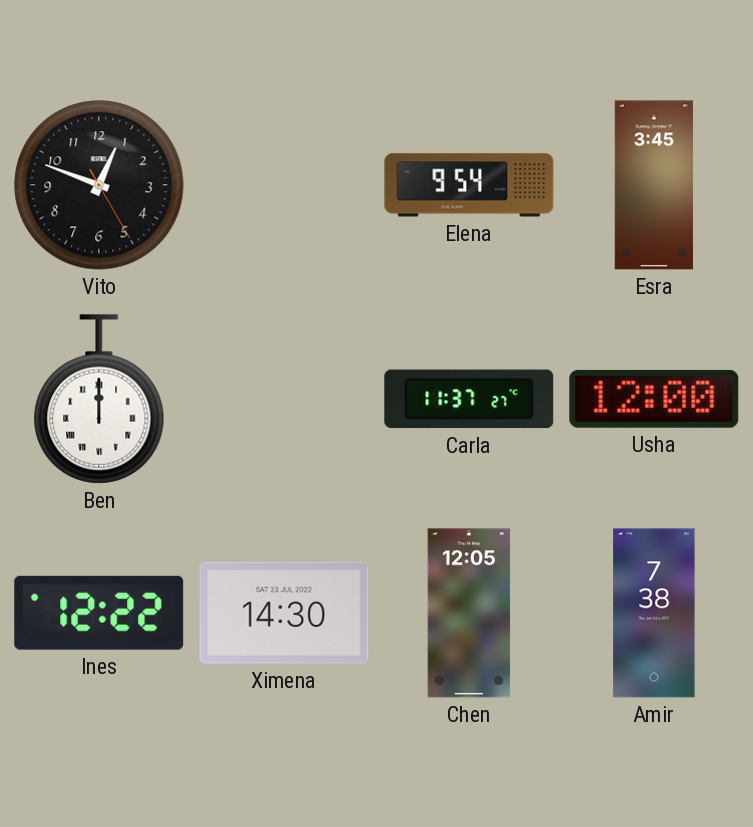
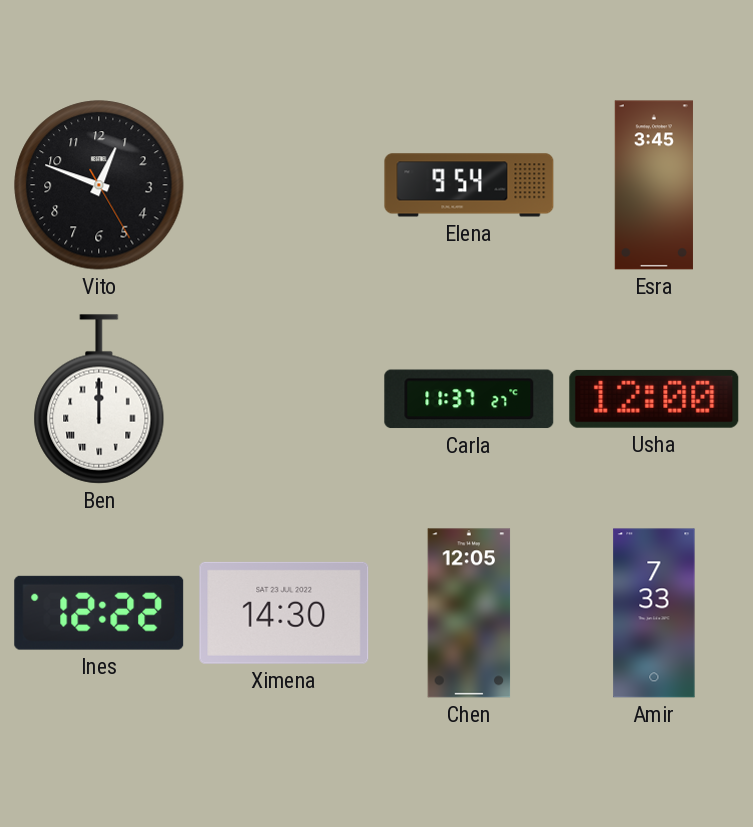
Amir: 7:38 -> 7:33 (654, 613)
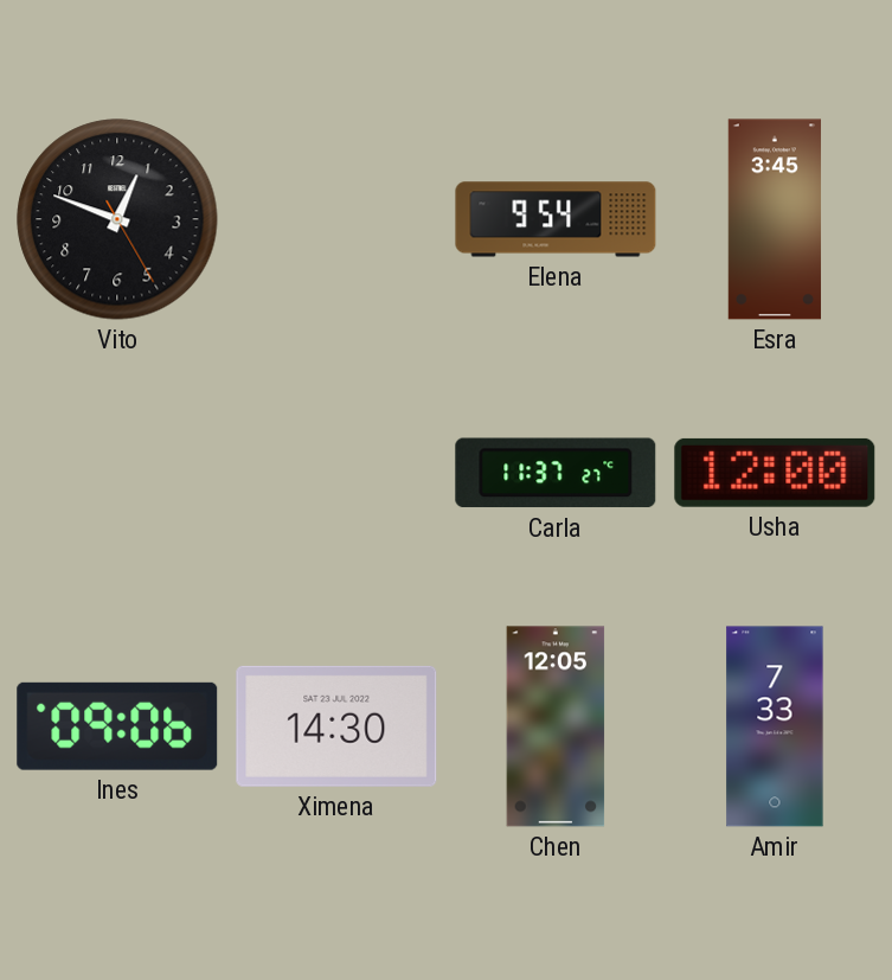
Ben: 12:00 -> none (99, 399)
Ines: 12:22 -> 09:06 (117, 726)
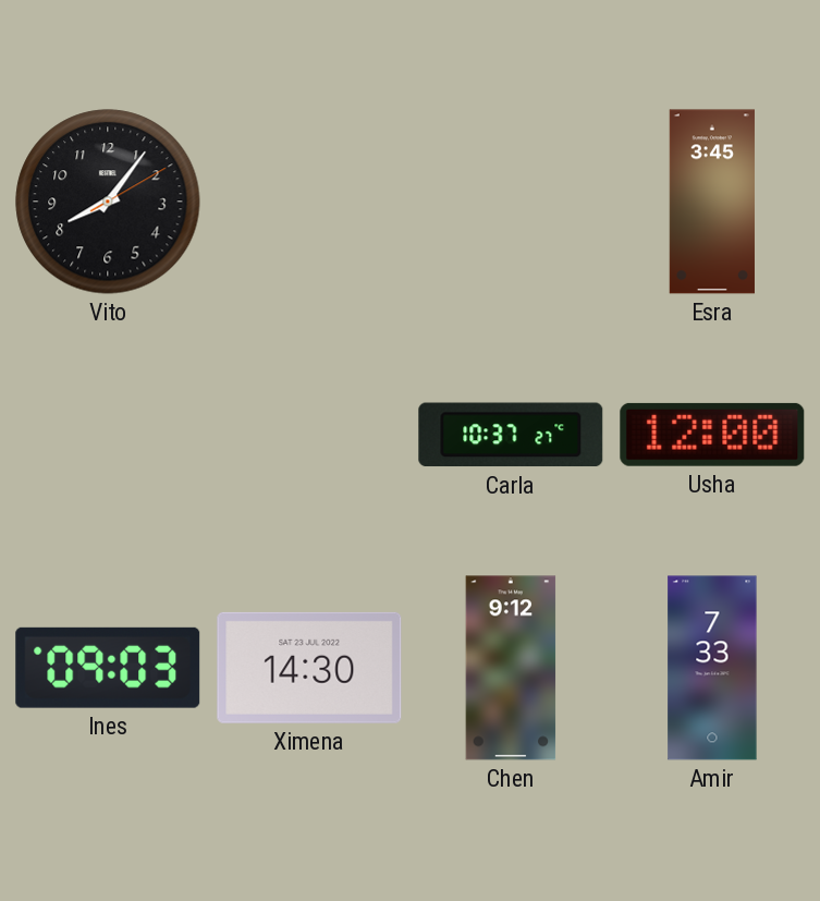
Vito: 12:48 -> 8:06 (108, 202)
Elena: 9:54 -> none (556, 219)
Carla: 11:37 -> 10:37 (511, 435)
Ines: 09:06 -> 09:03 (108, 668)
Chen: 12:05 -> 9:12 (511, 668)
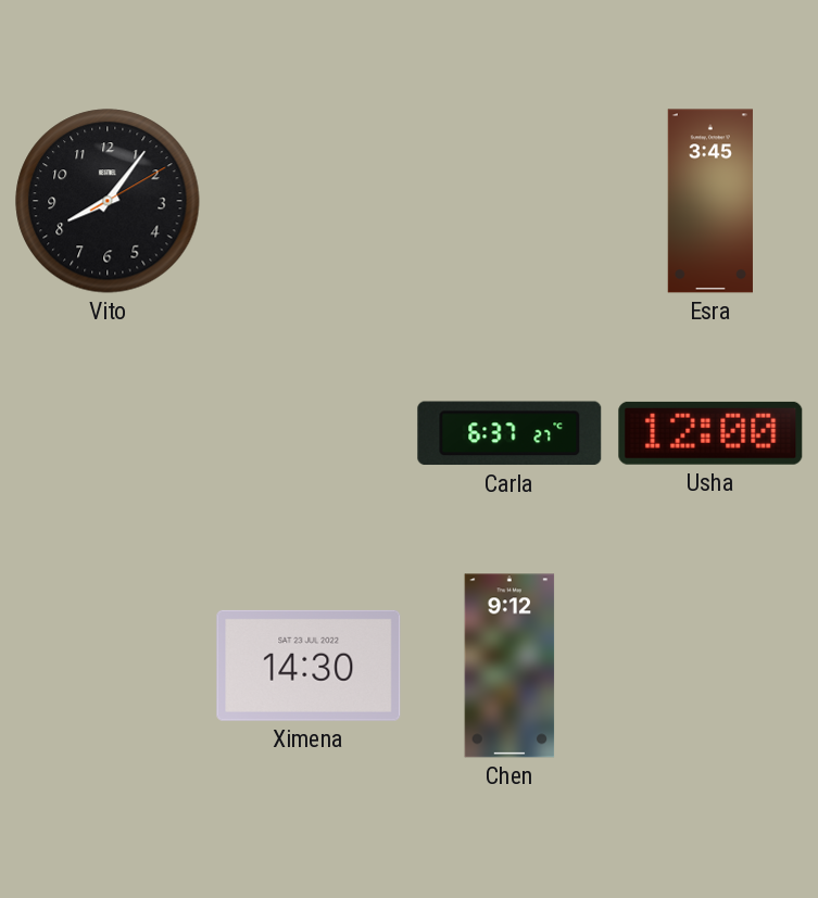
Carla: 10:37 -> 6:37 (509, 433)
Ines: 09:03 -> none (108, 668)
Amir: 7:33 -> none (712, 668)
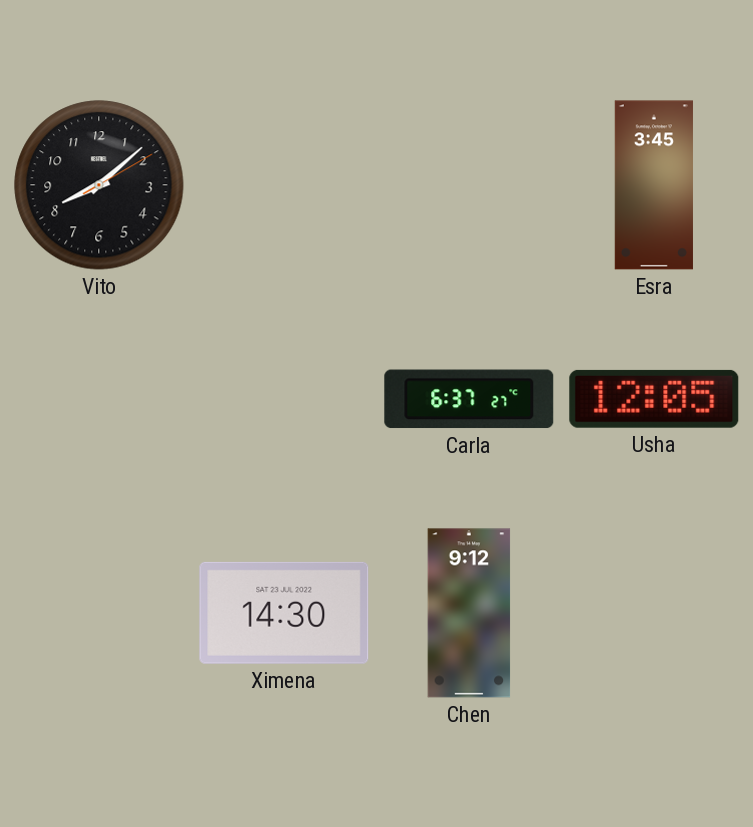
Vito: 8:06 -> 8:08 (99, 185)
Usha: 12:00 -> 12:05 (654, 399)
